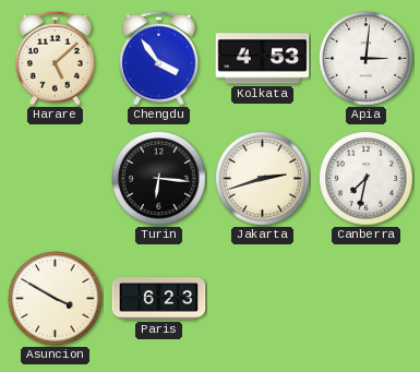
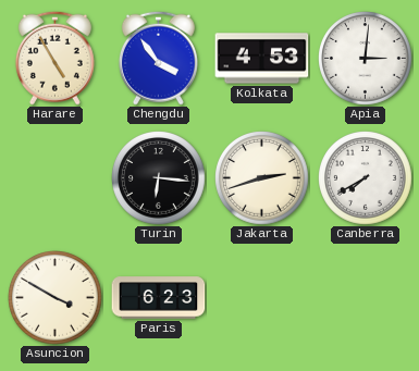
Harare: 5:08 -> 4:55 (54, 58)
Canberra: 7:32 -> 7:40 (366, 178)
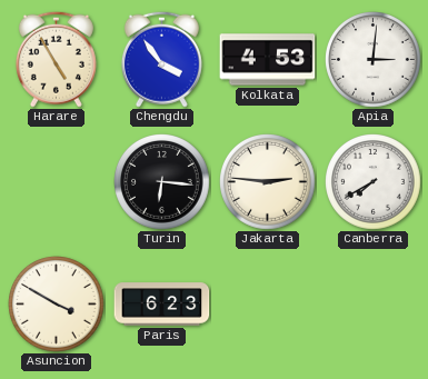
Jakarta: 2:42 -> 2:46 (268, 182)
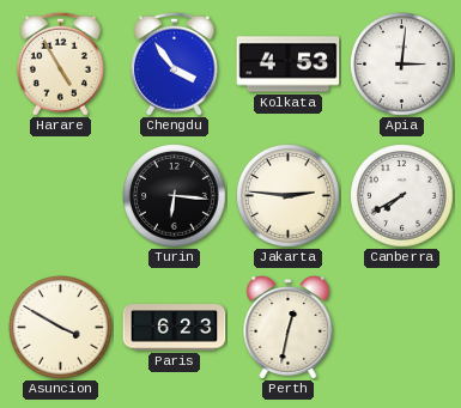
Perth: none -> 12:32 (289, 328)
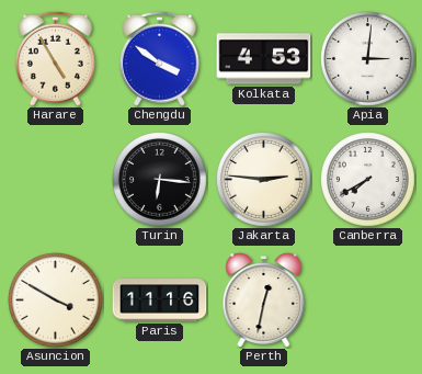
Chengdu: 3:54 -> 3:51 (159, 58)
Paris: 6:23 -> 11:16 (160, 301)
